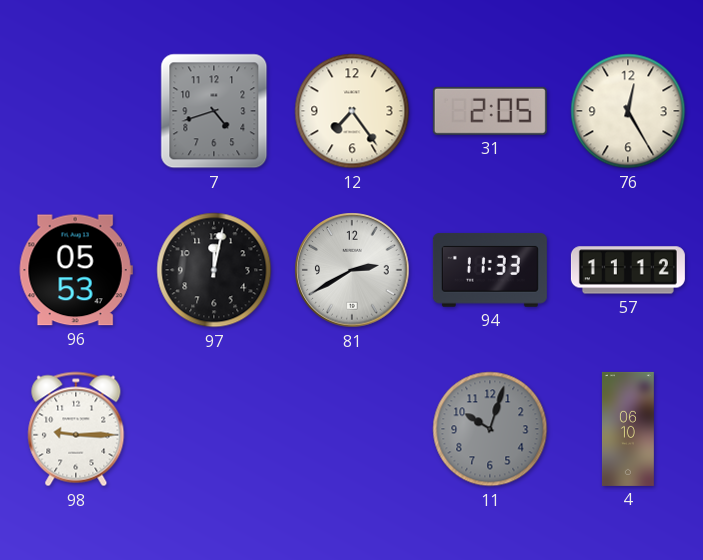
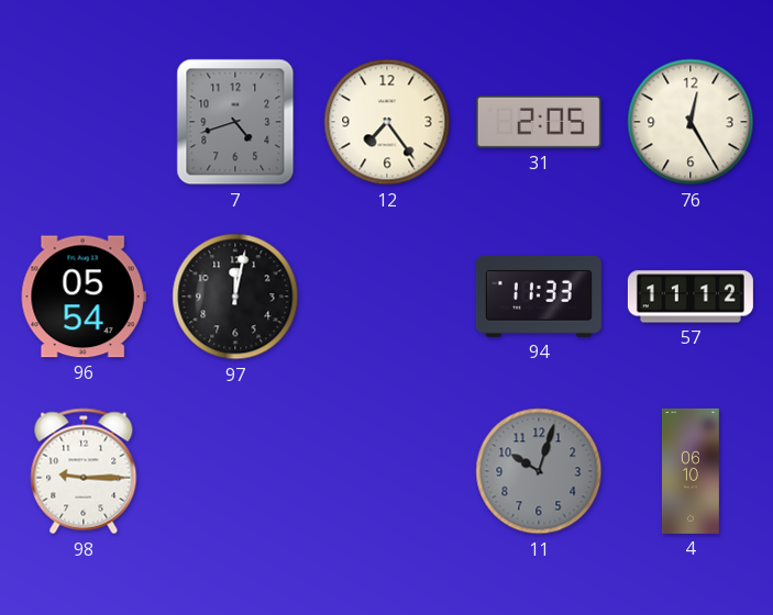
96: 05:53 -> 05:54 (84, 297)
81: 2:40 -> none (352, 270)
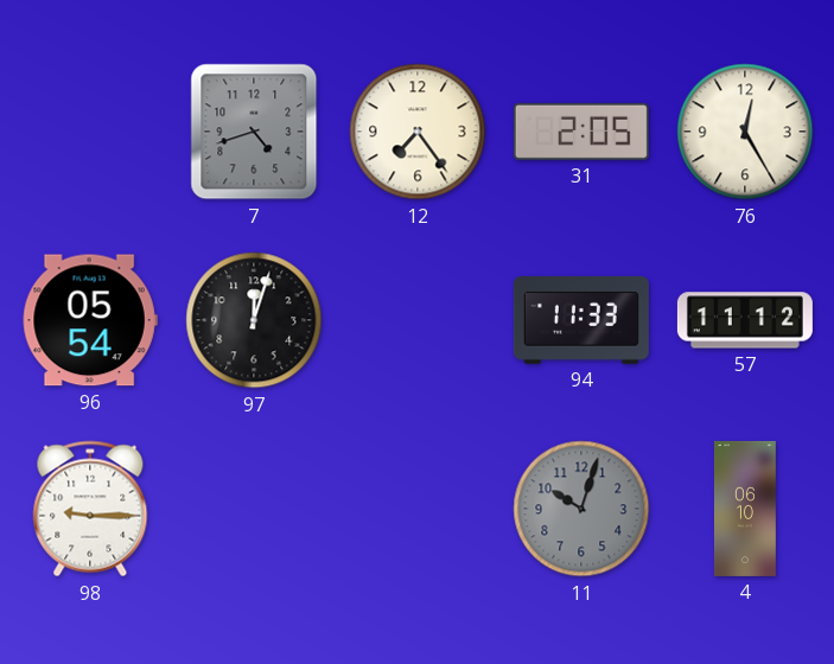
97: 12:02 -> 12:03 (254, 320)
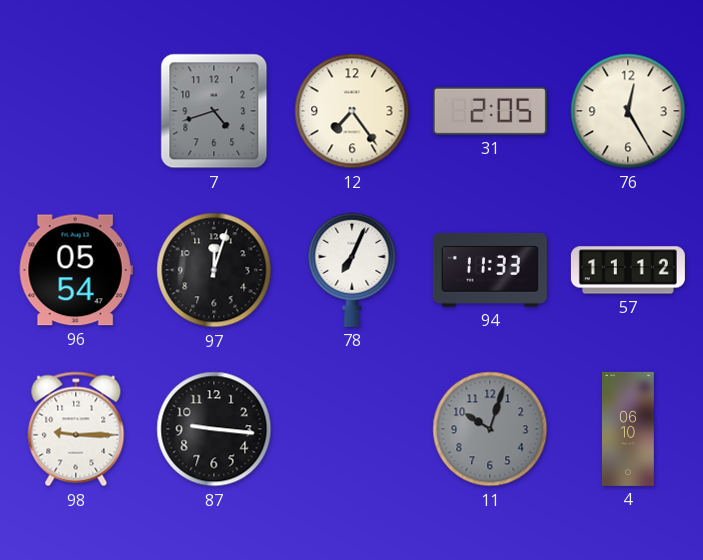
78: none -> 7:04 (352, 270)
87: none -> 9:16 (214, 429)
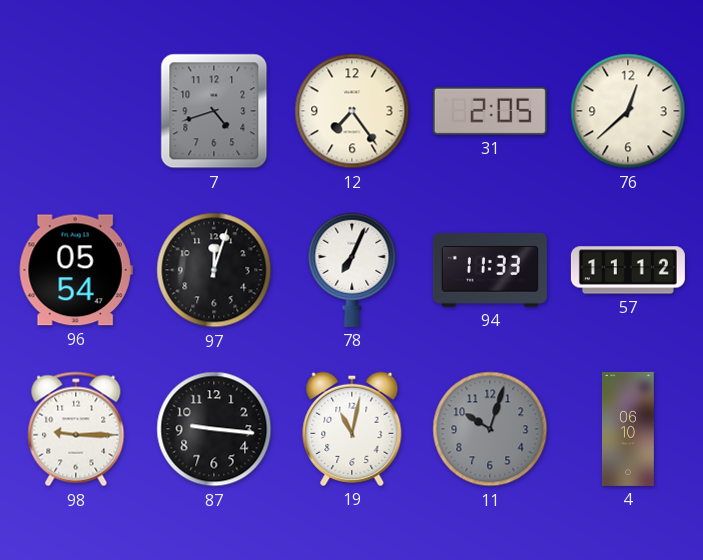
76: 12:25 -> 12:38 (628, 111)
19: none -> 11:02 (352, 429)
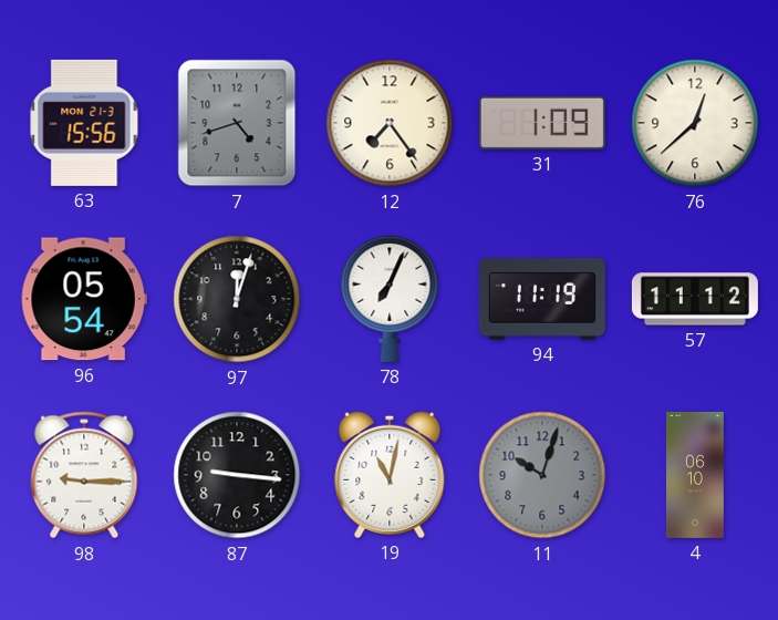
63: none -> 15:56 (84, 123)
31: 2:05 -> 1:09 (542, 123)
94: 11:33 -> 11:19 (542, 299)
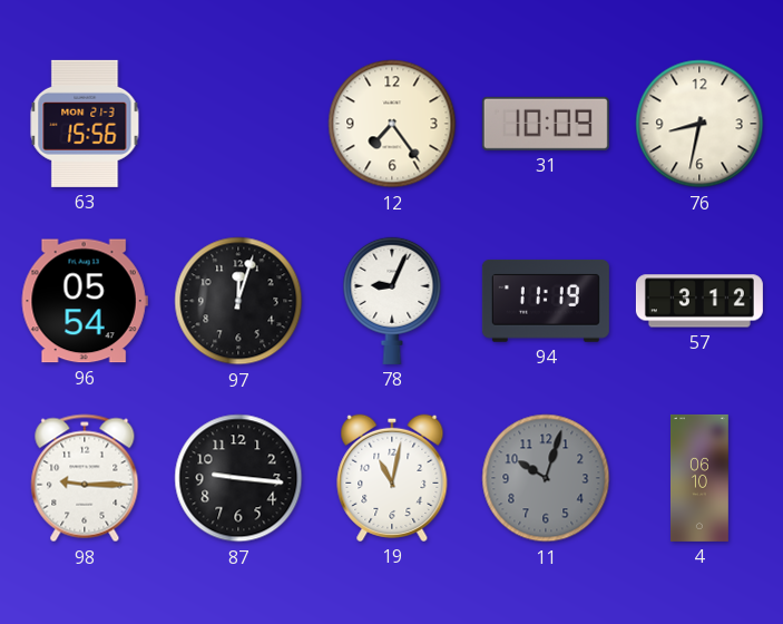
7: 4:42 -> none (237, 123)
31: 1:09 -> 10:09 (546, 124)
76: 12:38 -> 8:32 (699, 124)
78: 7:04 -> 9:04 (392, 301)
57: 11:12 -> 3:12 (699, 301)
